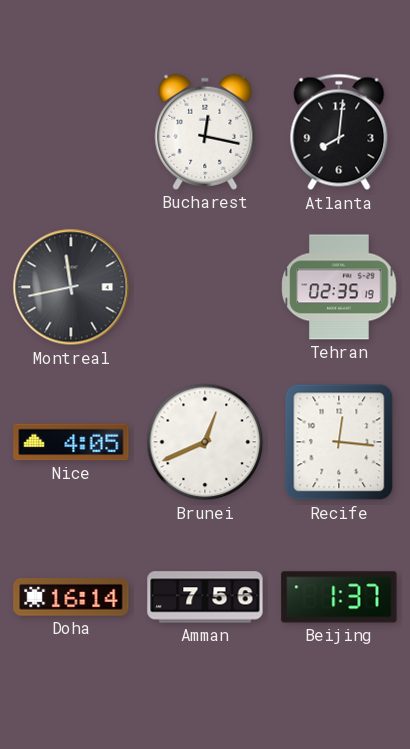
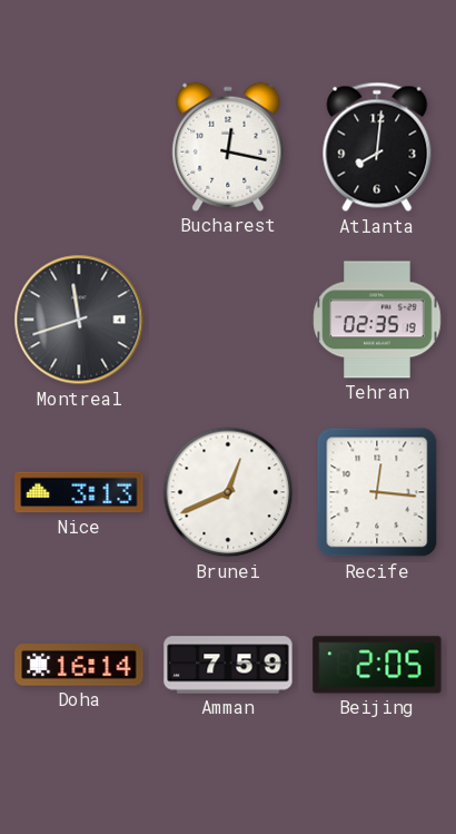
Montreal: 11:43 -> 11:42 (79, 320)
Nice: 4:05 -> 3:13 (79, 492)
Amman: 7:56 -> 7:59 (228, 665)
Beijing: 1:37 -> 2:05 (377, 665)
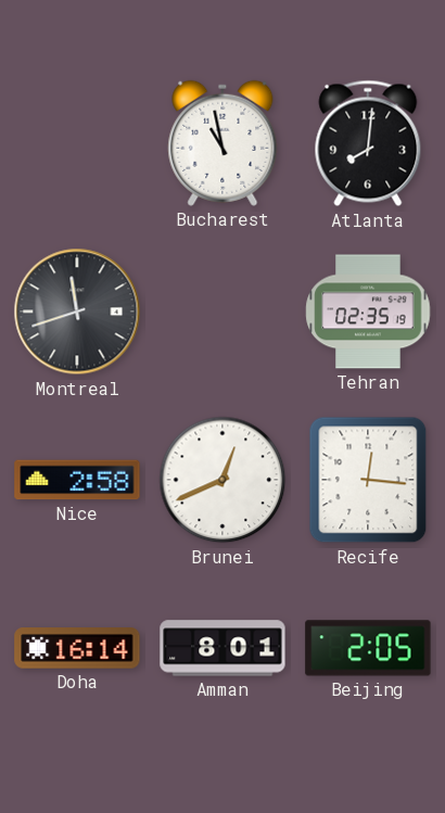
Bucharest: 12:17 -> 10:58 (223, 143)
Nice: 3:13 -> 2:58 (77, 480)
Amman: 7:59 -> 8:01 (223, 648)
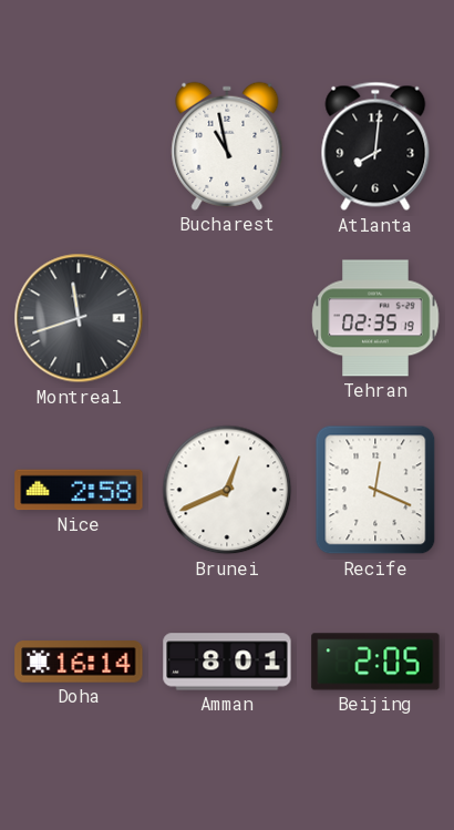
Recife: 12:16 -> 12:19 (375, 490)
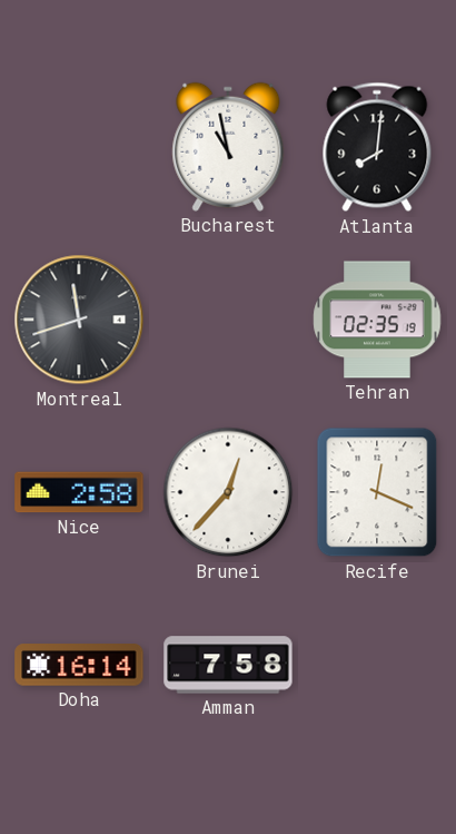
Brunei: 12:41 -> 12:37 (228, 492)
Amman: 8:01 -> 7:58 (228, 665)
Beijing: 2:05 -> none (375, 662)
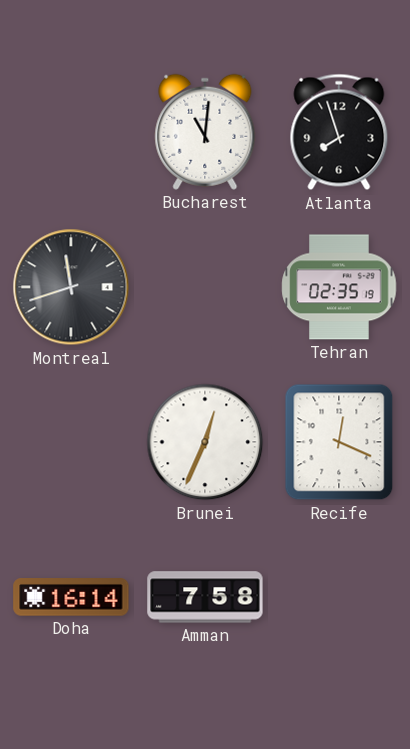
Bucharest: 10:58 -> 11:01 (205, 132)
Atlanta: 8:01 -> 7:57 (339, 132)
Nice: 2:58 -> none (79, 492)
Brunei: 12:37 -> 12:34 (205, 442)
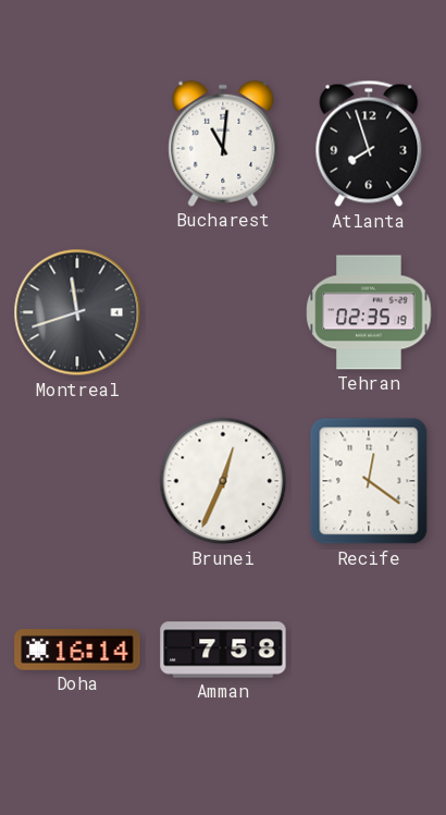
Recife: 12:19 -> 12:21 (369, 481)
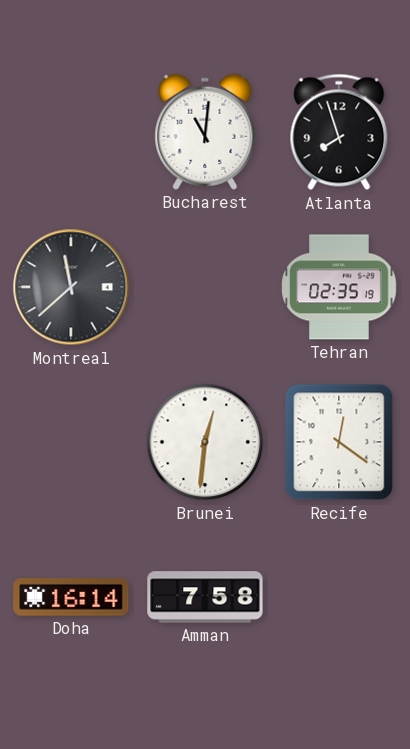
Montreal: 11:42 -> 11:38 (71, 287)
Brunei: 12:34 -> 12:31 (205, 442)
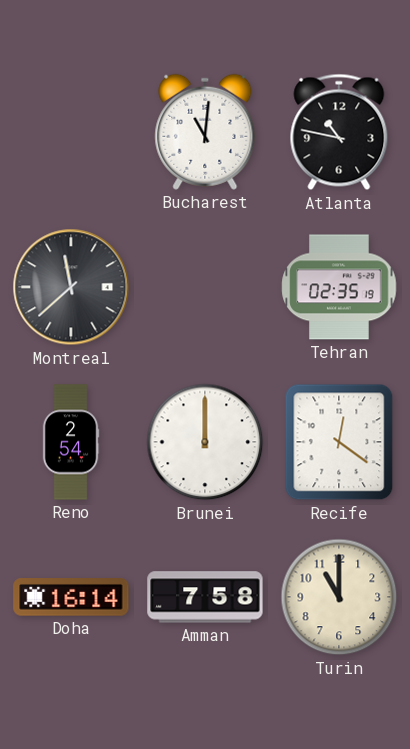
Atlanta: 7:57 -> 10:47 (339, 132)
Reno: none -> 2:54 (71, 442)
Brunei: 12:31 -> 12:00 (205, 442)
Turin: none -> 11:00 (339, 597)
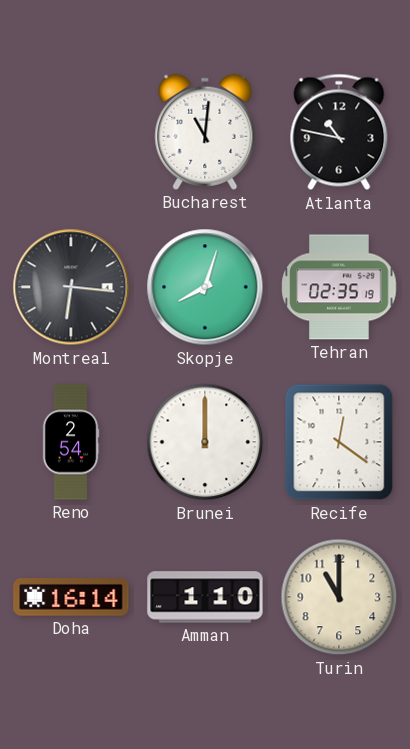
Montreal: 11:38 -> 6:16 (71, 287)
Skopje: none -> 8:03 (205, 287)
Amman: 7:58 -> 1:10 (205, 597)
